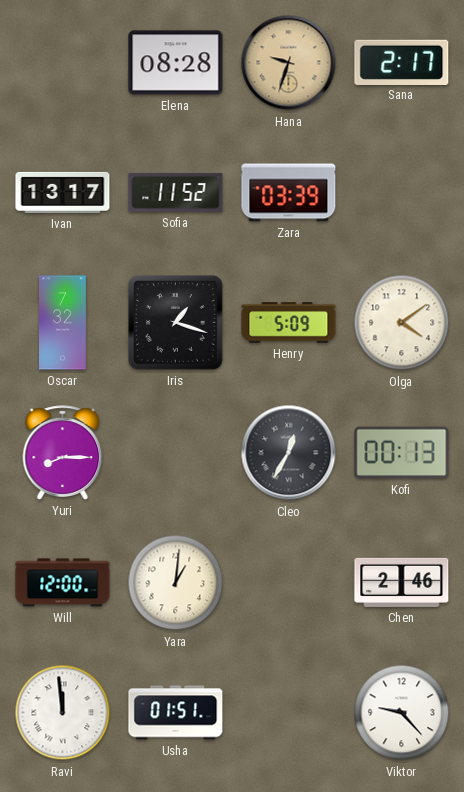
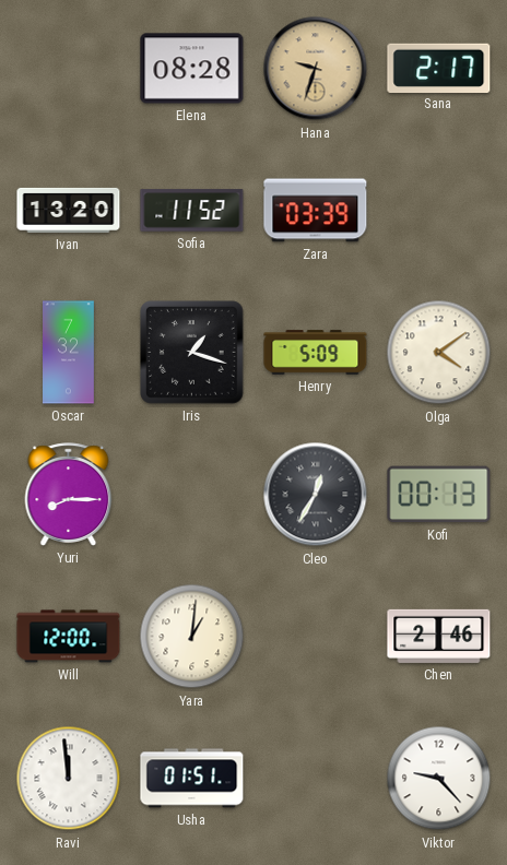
Ivan: 13:17 -> 13:20 (69, 210)
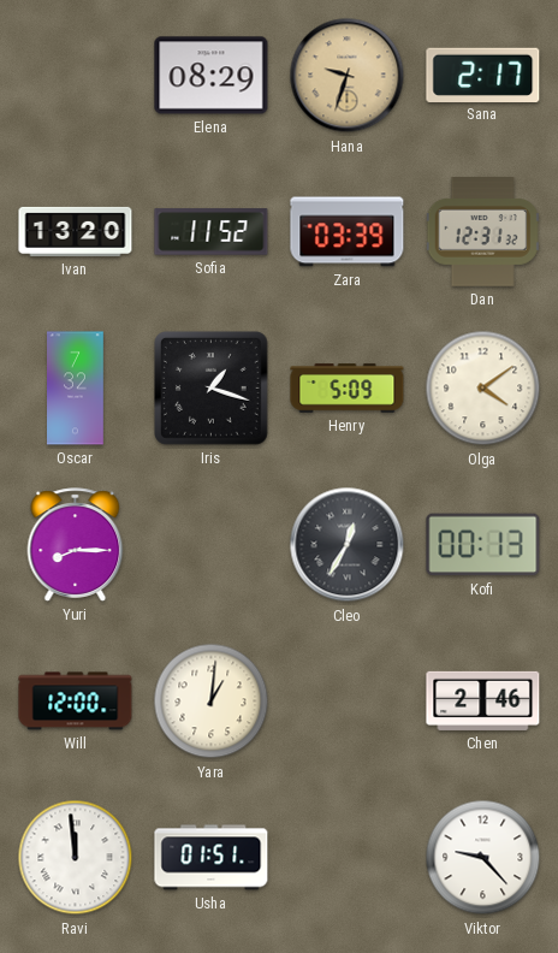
Elena: 08:28 -> 08:29 (212, 76)
Dan: none -> 12:31 (482, 232)
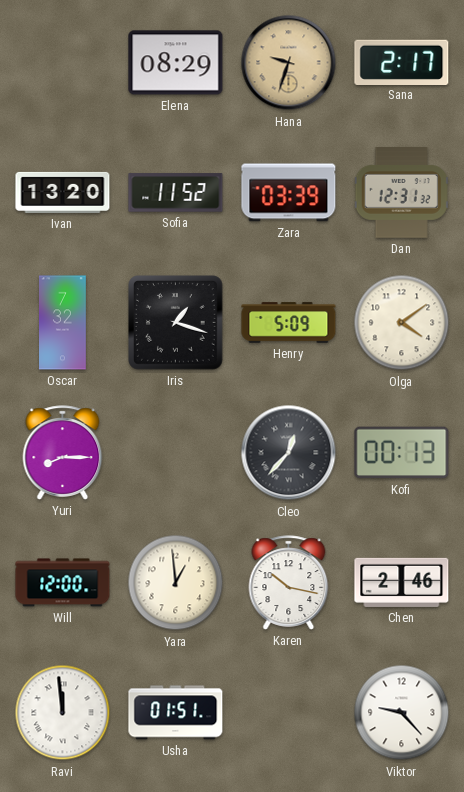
Cleo: 12:35 -> 12:37 (289, 453)
Yara: 1:01 -> 12:59 (176, 583)
Karen: none -> 10:17 (289, 583)
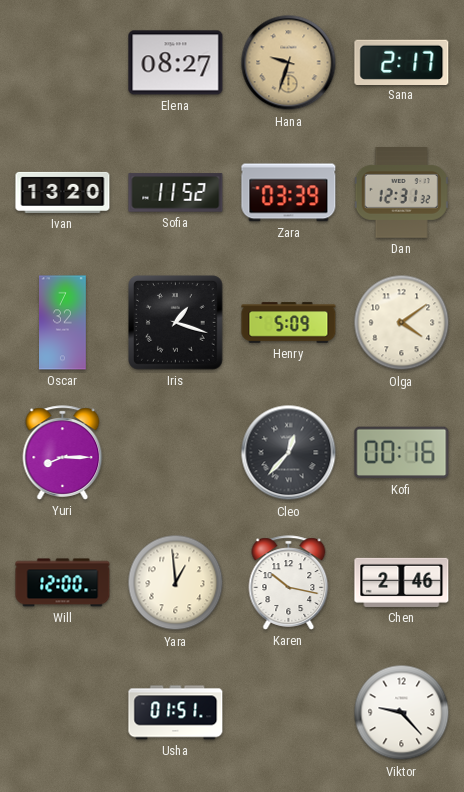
Elena: 08:29 -> 08:27 (176, 63)
Kofi: 00:13 -> 00:16 (402, 453)
Ravi: 11:59 -> none (63, 713)
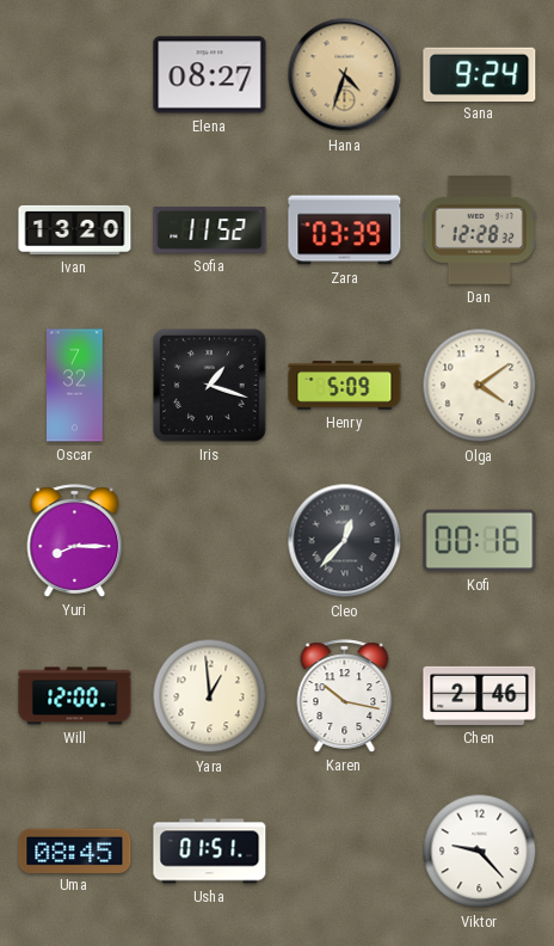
Hana: 9:33 -> 4:33 (345, 75)
Sana: 2:17 -> 9:24 (480, 74)
Dan: 12:31 -> 12:28 (479, 231)
Uma: none -> 08:45 (75, 850)
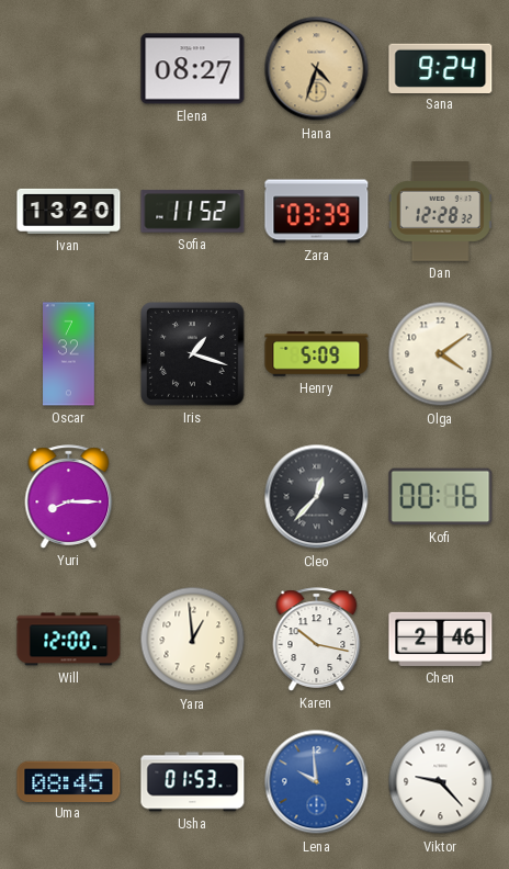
Usha: 01:51 -> 01:53 (193, 782)
Lena: none -> 9:59 (317, 782)
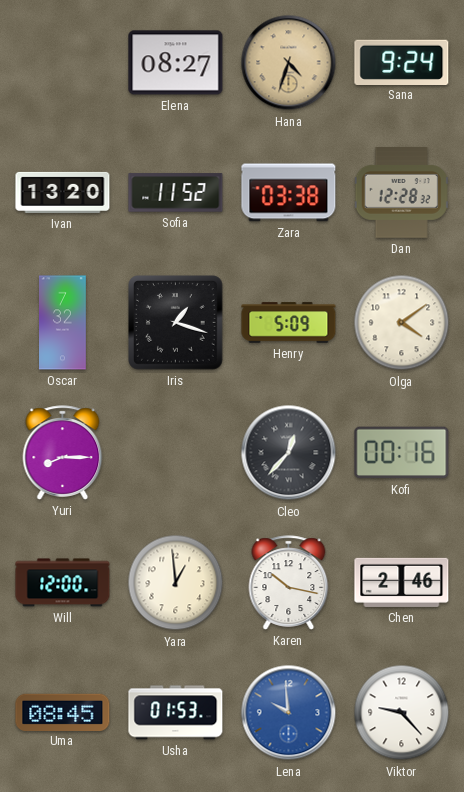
Zara: 03:39 -> 03:38 (289, 193)
